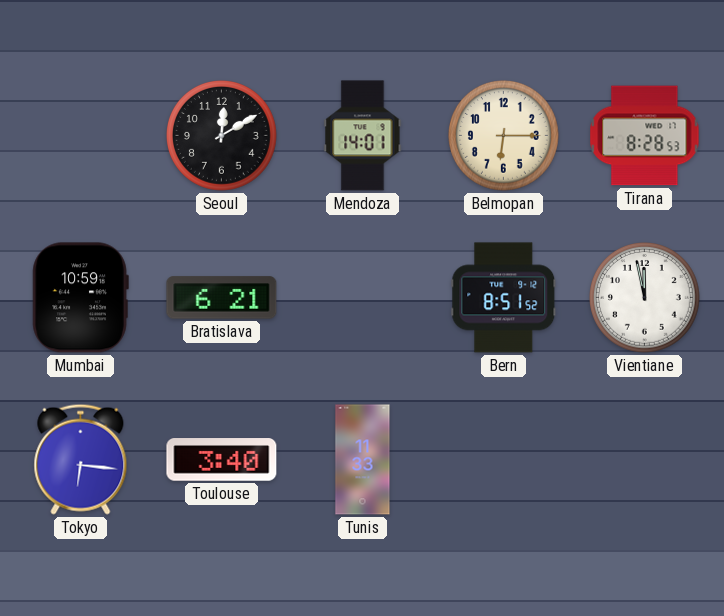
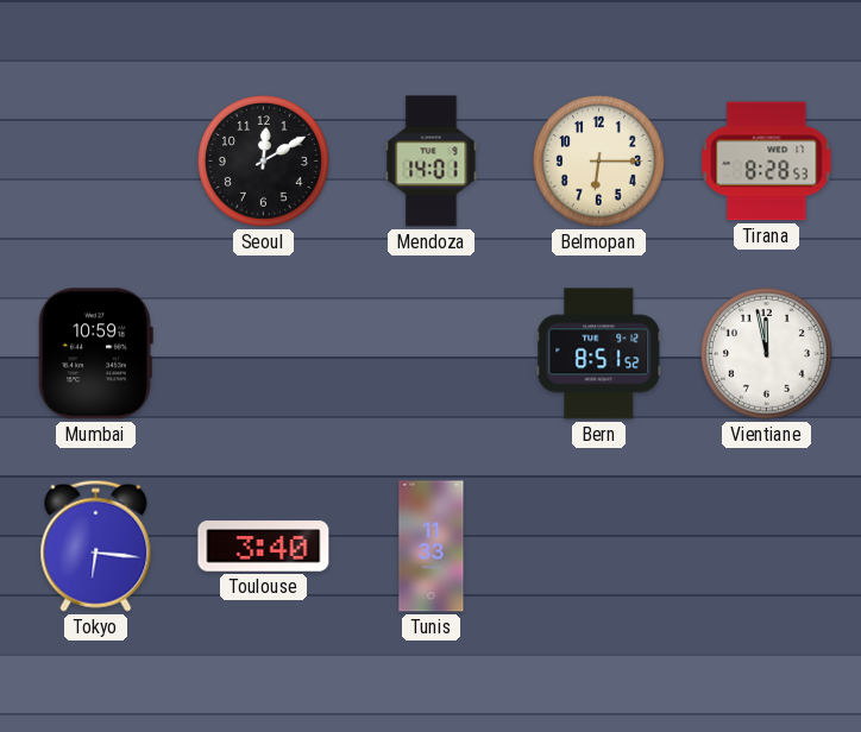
Bratislava: 6:21 -> none (222, 298)
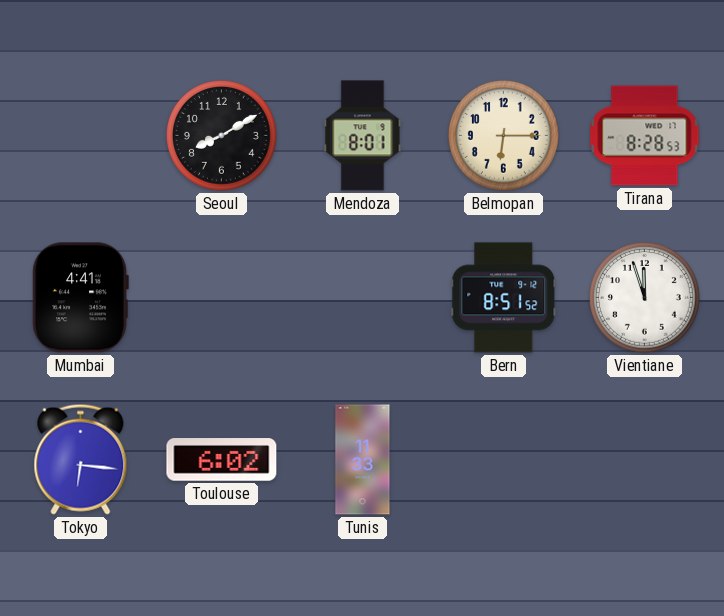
Seoul: 12:10 -> 8:10 (222, 136)
Mendoza: 14:01 -> 8:01 (363, 136)
Mumbai: 10:59 -> 4:41 (80, 298)
Vientiane: 11:58 -> 11:57 (645, 298)
Toulouse: 3:40 -> 6:02 (222, 460)
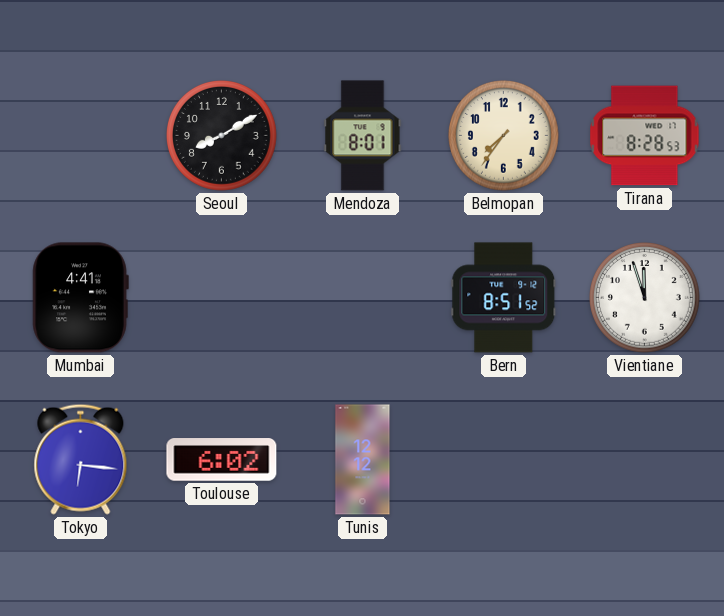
Belmopan: 6:15 -> 7:36 (504, 136)
Tunis: 11:33 -> 12:12 (363, 460)
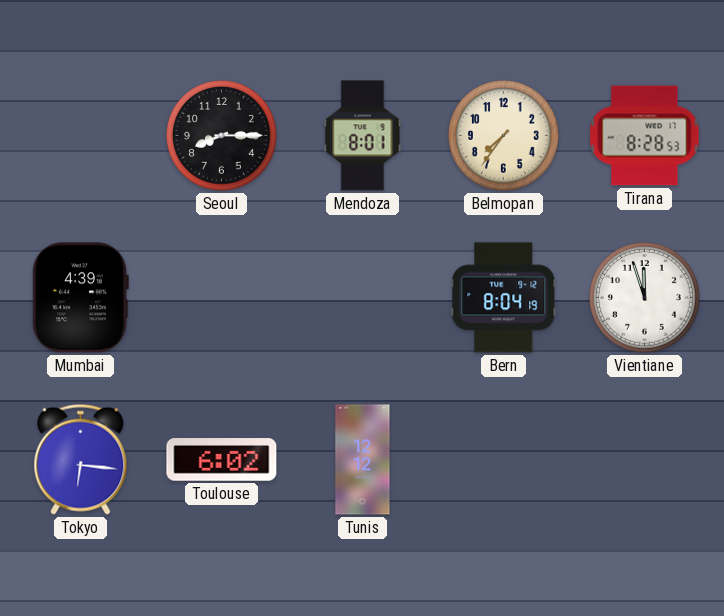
Seoul: 8:10 -> 8:15 (222, 136)
Mumbai: 4:41 -> 4:39 (80, 298)
Bern: 8:51 -> 8:04 (504, 298)
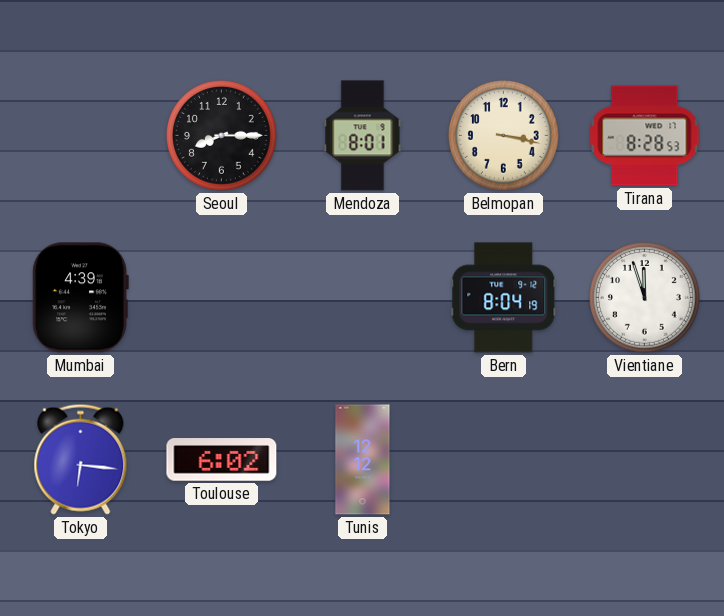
Belmopan: 7:36 -> 3:17 (504, 136)
